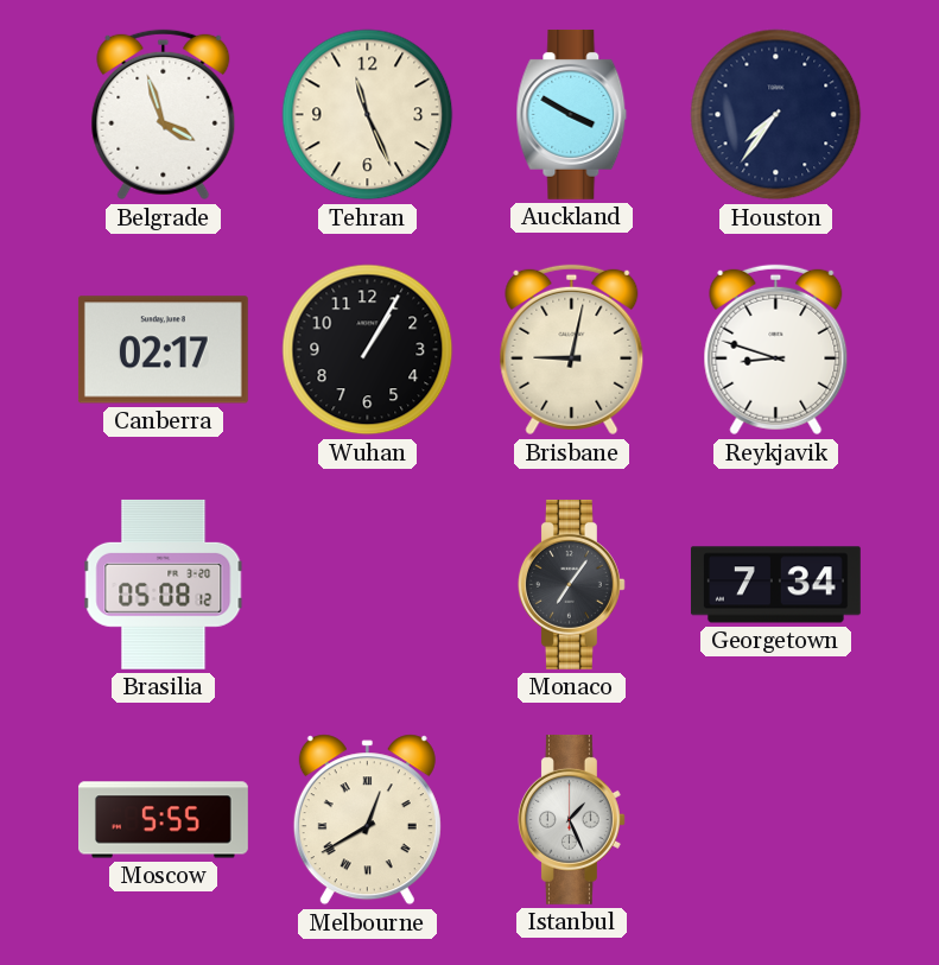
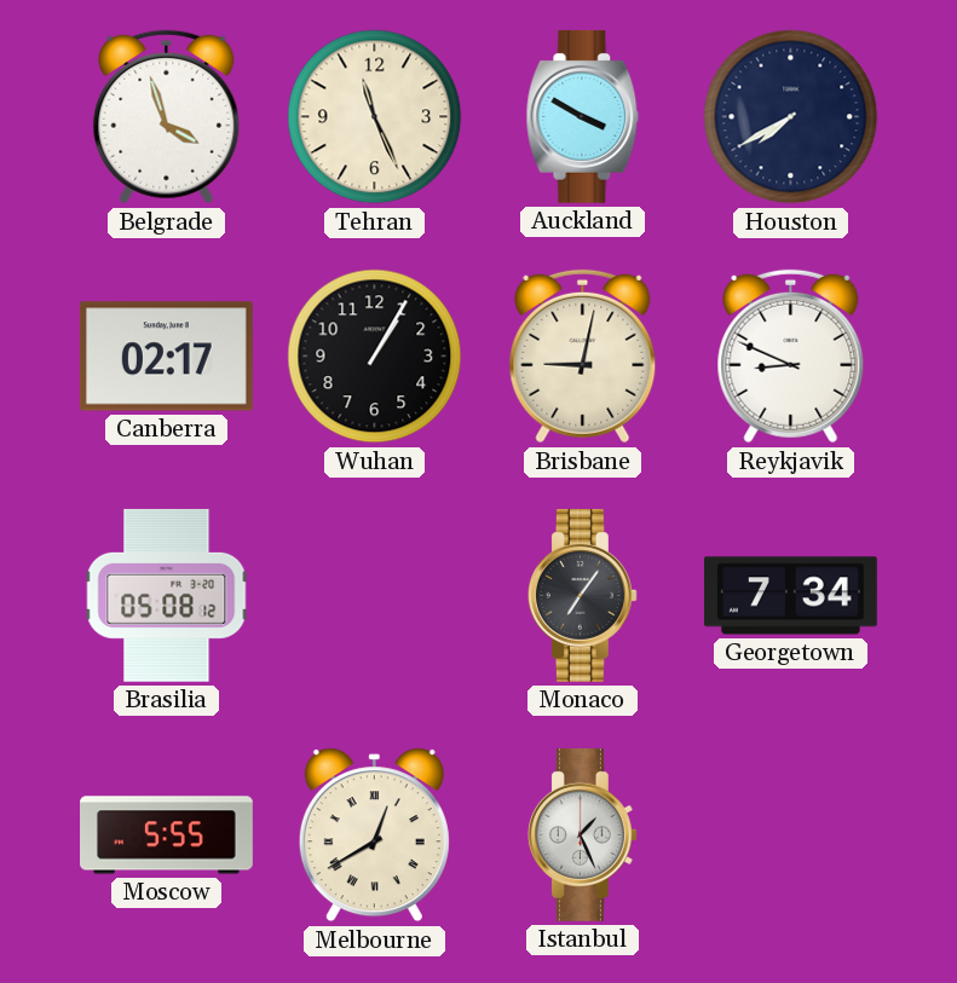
Houston: 7:36 -> 7:40 (791, 117)
Reykjavik: 8:48 -> 8:49 (791, 357)
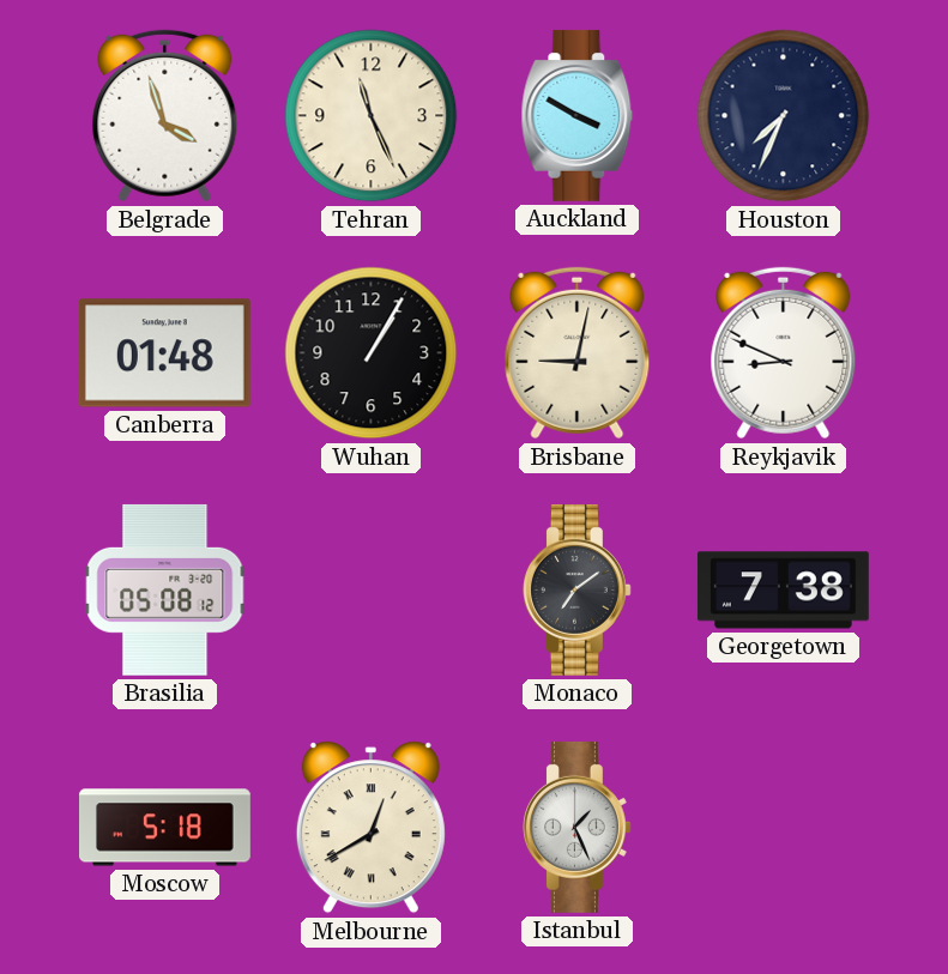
Houston: 7:40 -> 7:34 (784, 116)
Canberra: 02:17 -> 01:48 (164, 353)
Monaco: 7:06 -> 7:09 (576, 589)
Georgetown: 7:34 -> 7:38 (783, 591)
Moscow: 5:55 -> 5:18 (165, 828)
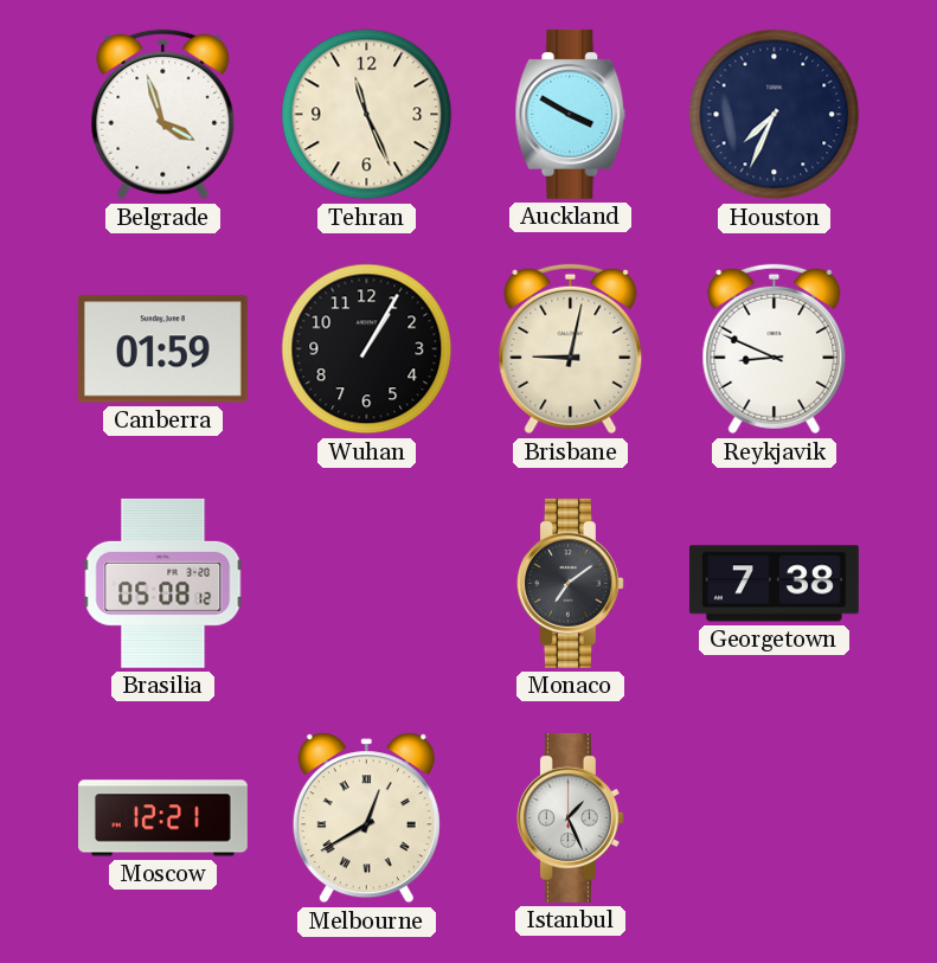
Canberra: 01:48 -> 01:59 (162, 349)
Moscow: 5:18 -> 12:21 (163, 818)
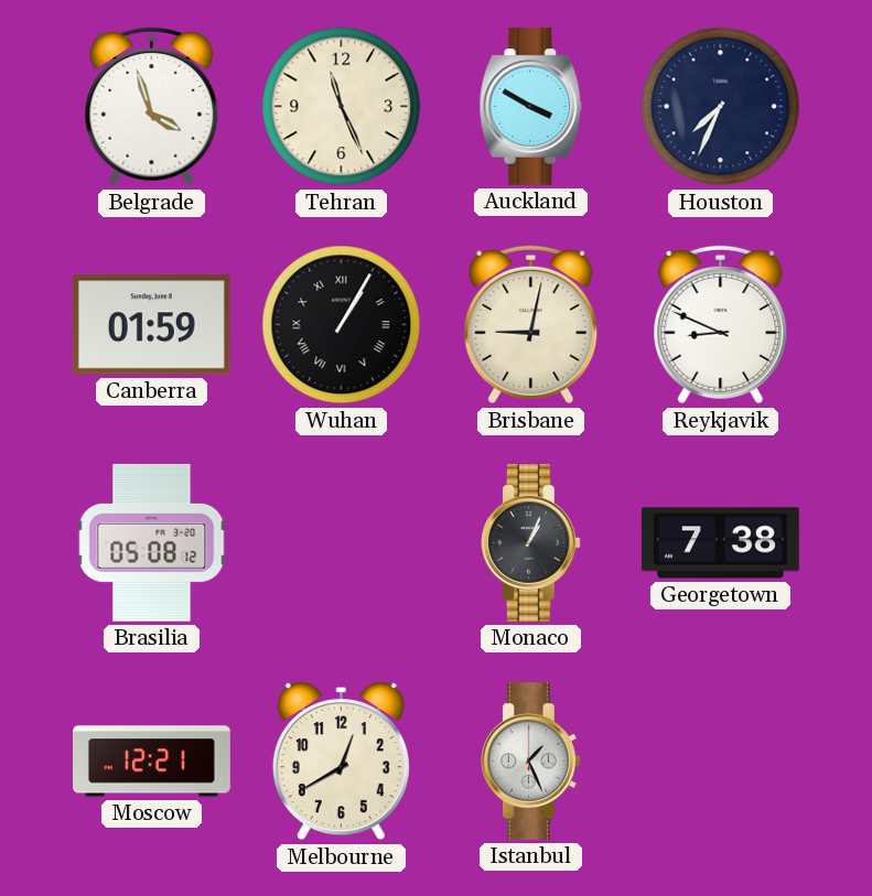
Wuhan numerals: Arabic -> Roman (342, 325)
Monaco: 7:09 -> 1:04 (530, 542)
Melbourne numerals: Roman -> Arabic (341, 762)
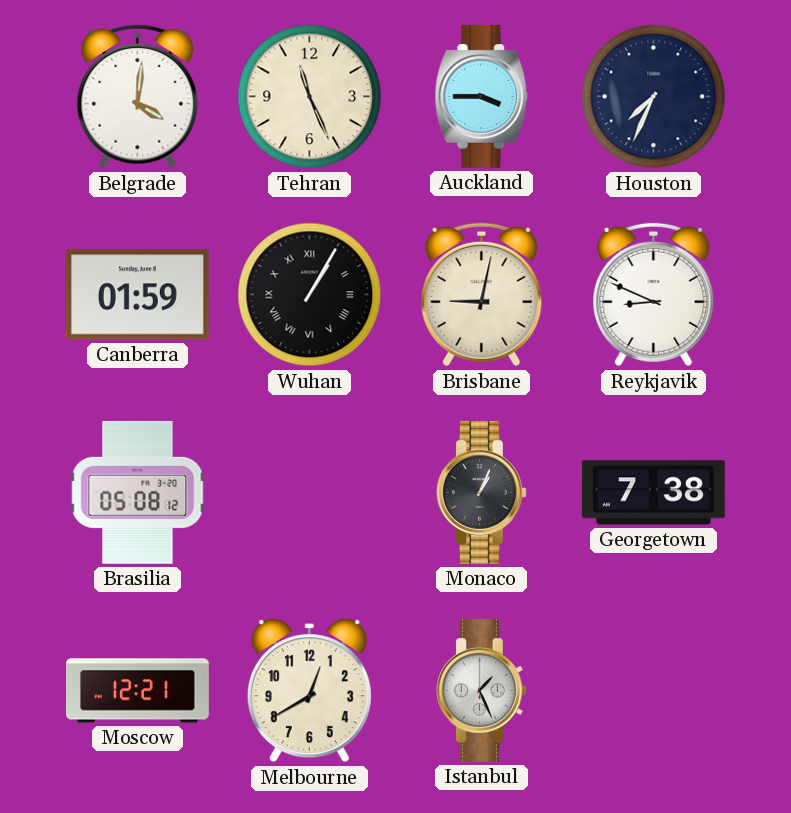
Belgrade: 3:57 -> 4:01 (138, 97)
Auckland: 3:50 -> 3:45 (482, 96)
